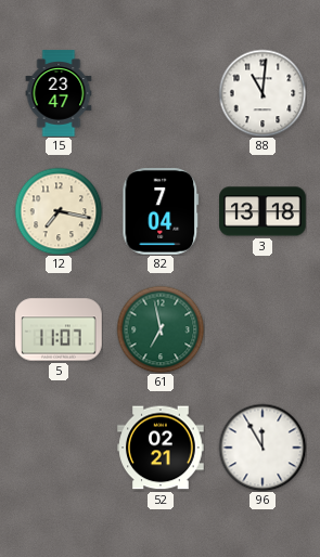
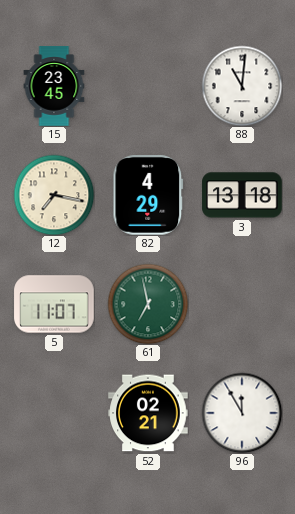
15: 23:47 -> 23:45 (54, 86)
82: 7:04 -> 4:29 (148, 196)
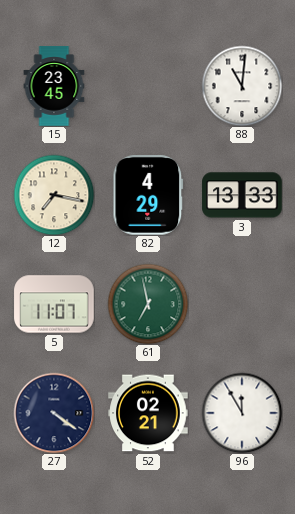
3: 13:18 -> 13:33 (242, 195)
27: none -> 4:21 (54, 413)
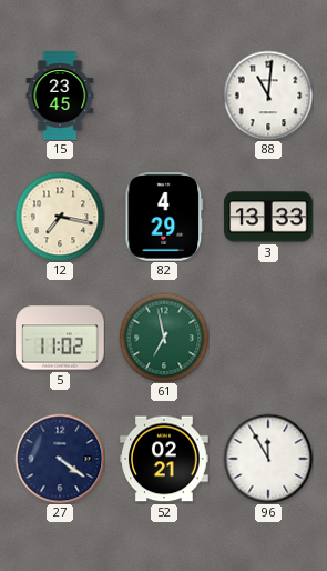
5: 11:07 -> 11:02 (60, 338)
